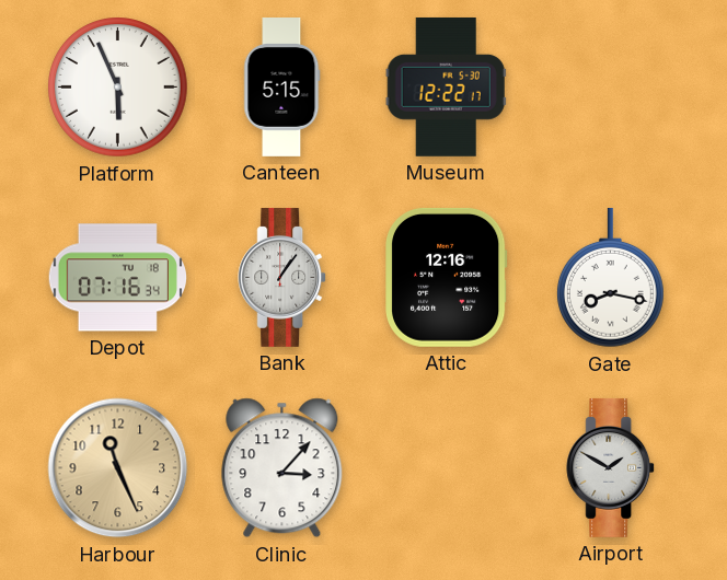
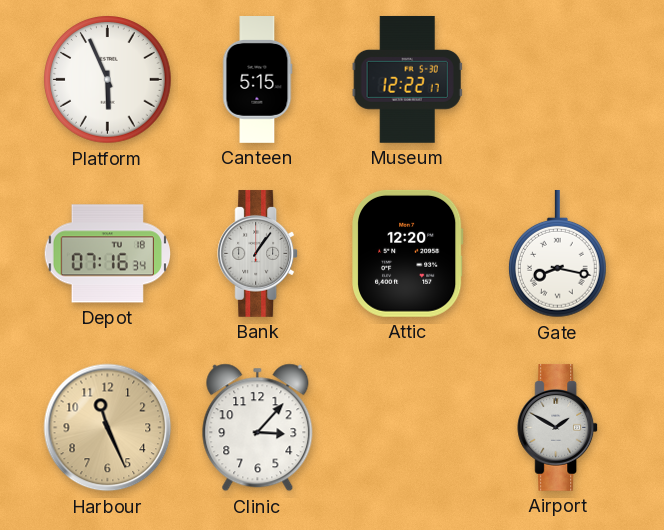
Attic: 12:16 -> 12:20 (408, 253)
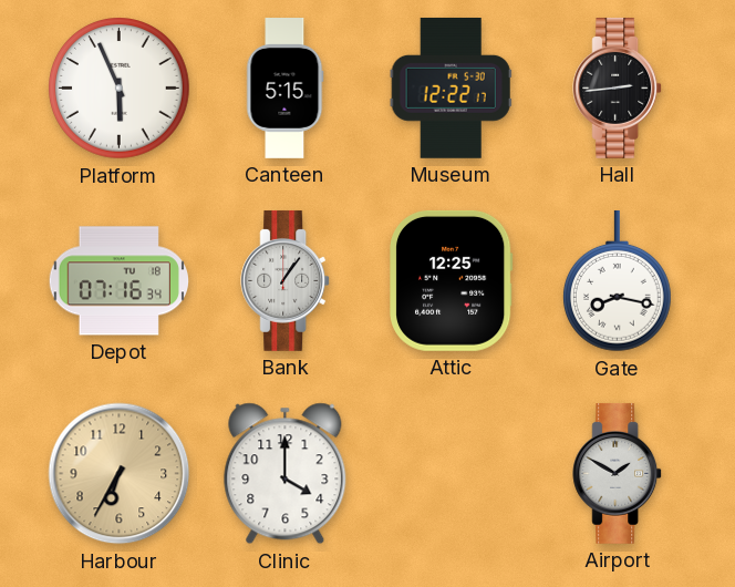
Hall: none -> 2:44 (618, 87)
Attic: 12:20 -> 12:25 (452, 280)
Harbour: 11:26 -> 6:35 (120, 474)
Clinic: 3:07 -> 4:00 (286, 474)
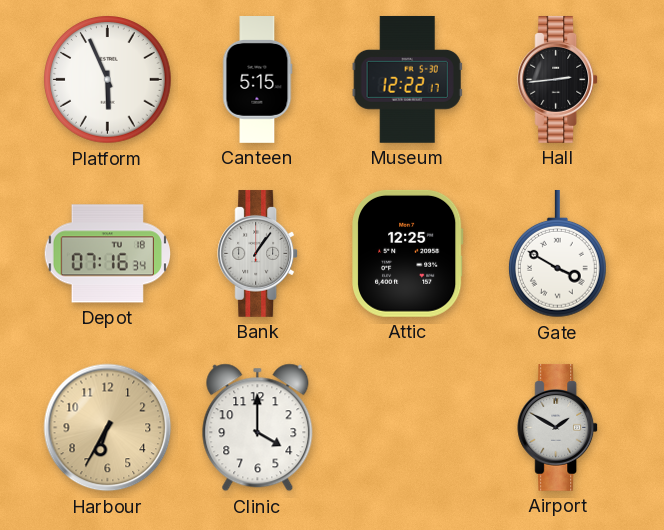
Gate: 8:17 -> 3:50 (558, 254)
